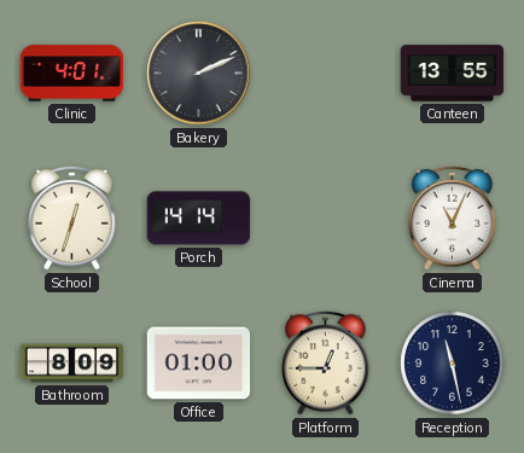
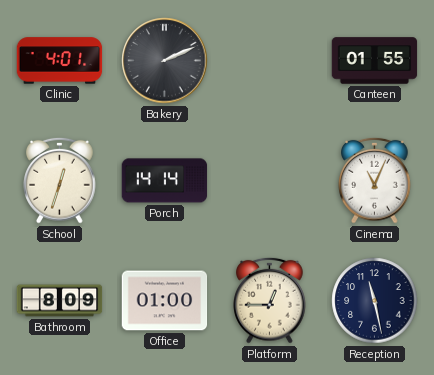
Canteen: 13:55 -> 01:55 (375, 61)
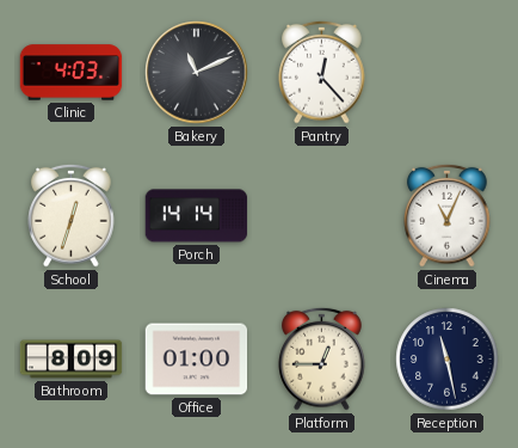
Clinic: 4:01 -> 4:03 (72, 73)
Bakery: 2:11 -> 11:11 (197, 73)
Pantry: none -> 12:23 (322, 72)
Canteen: 01:55 -> none (375, 61)
